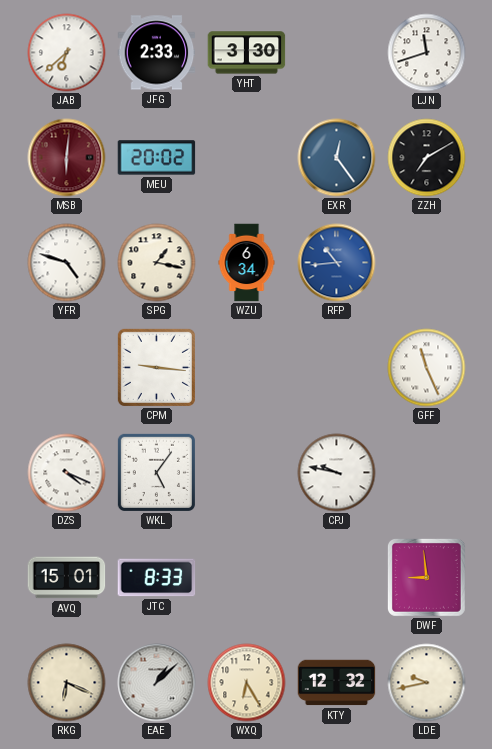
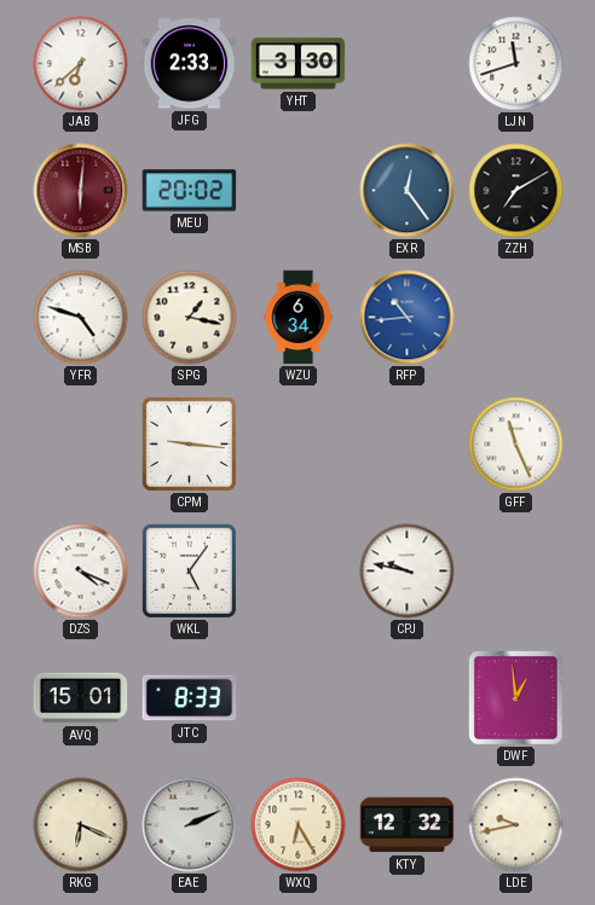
DWF: 8:59 -> 12:59 (515, 697)
EAE: 1:08 -> 2:11 (190, 825)
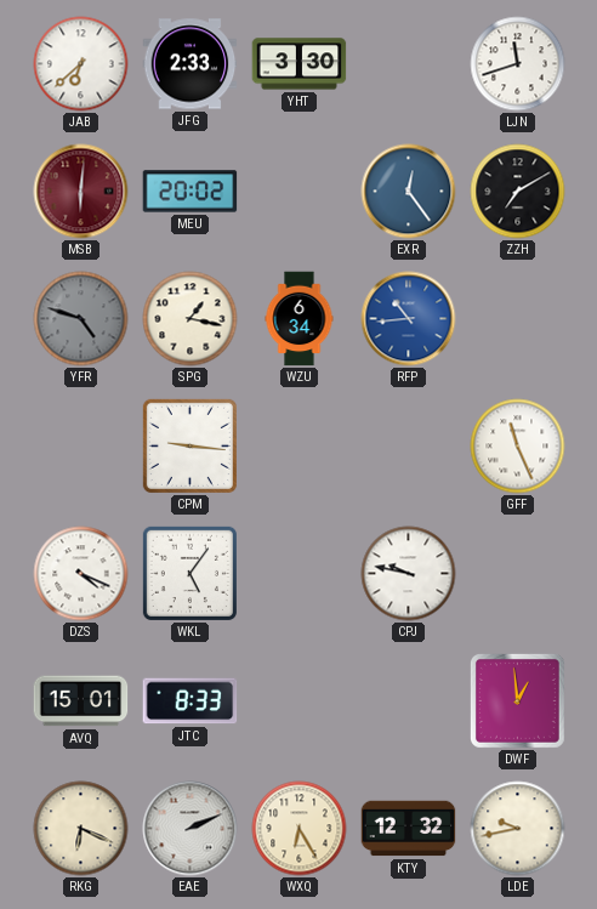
YFR dial: white -> grey (81, 319)
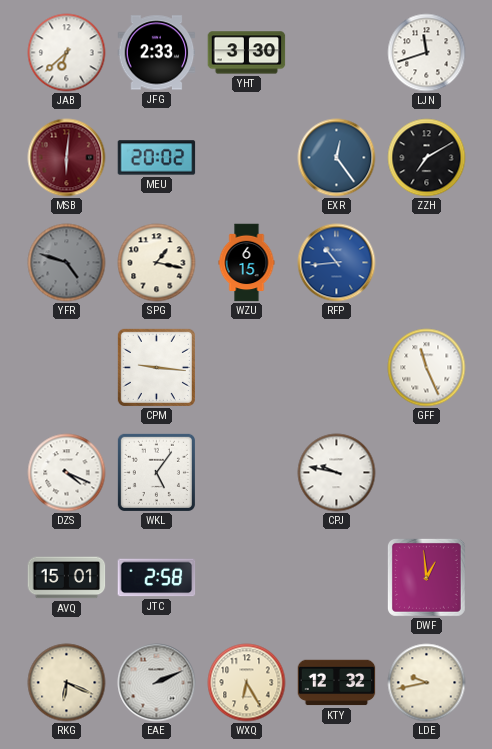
WZU: 6:34 -> 6:15 (247, 263)
JTC: 8:33 -> 2:58 (157, 578)
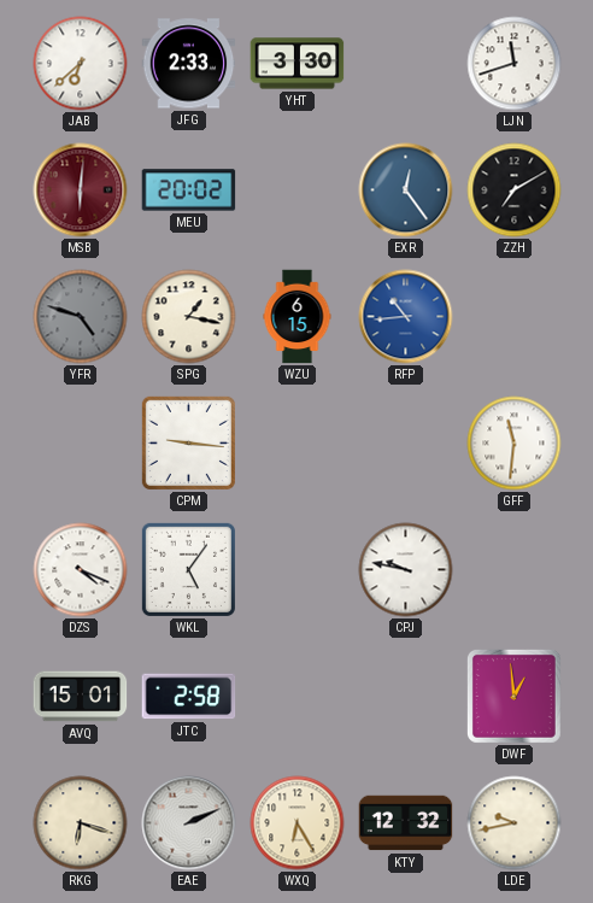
GFF: 11:26 -> 11:31 (515, 444)
RKG: 6:19 -> 6:18 (81, 823)
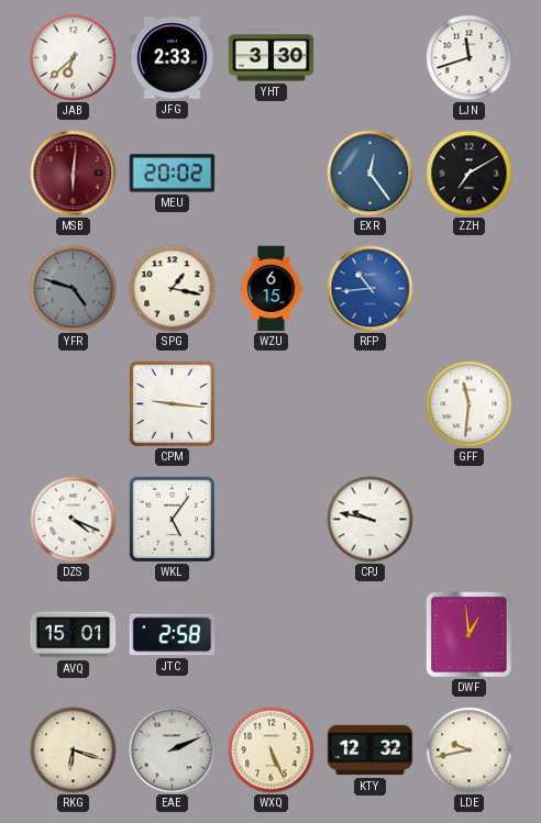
WXQ: 6:25 -> 5:26 (272, 750)
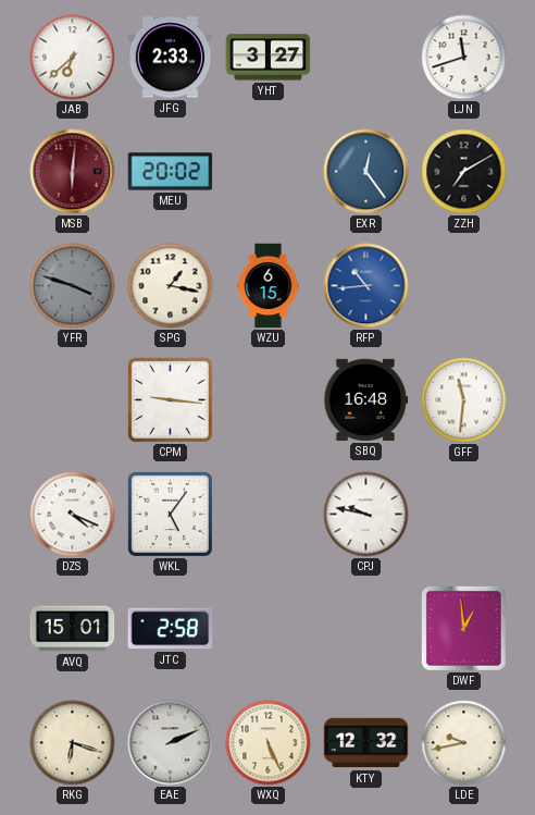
YHT: 3:30 -> 3:27 (269, 58)
YFR: 4:48 -> 3:48 (73, 286)
SBQ: none -> 16:48 (366, 399)
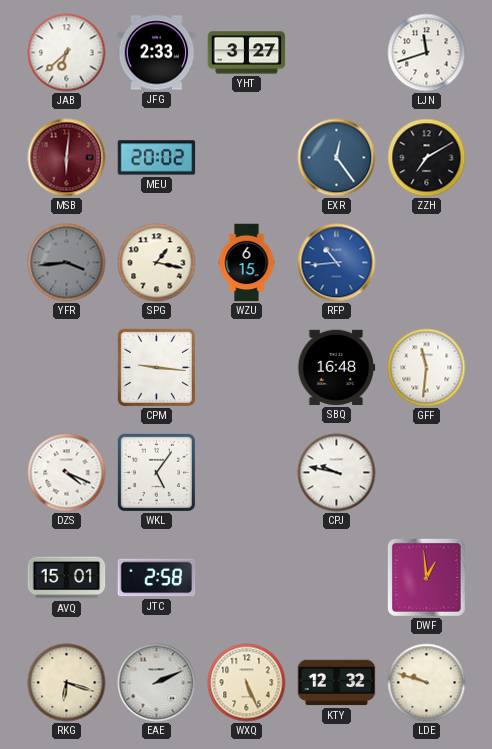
YFR: 3:48 -> 3:44 (67, 263)
LDE: 9:43 -> 9:48 (427, 683)
